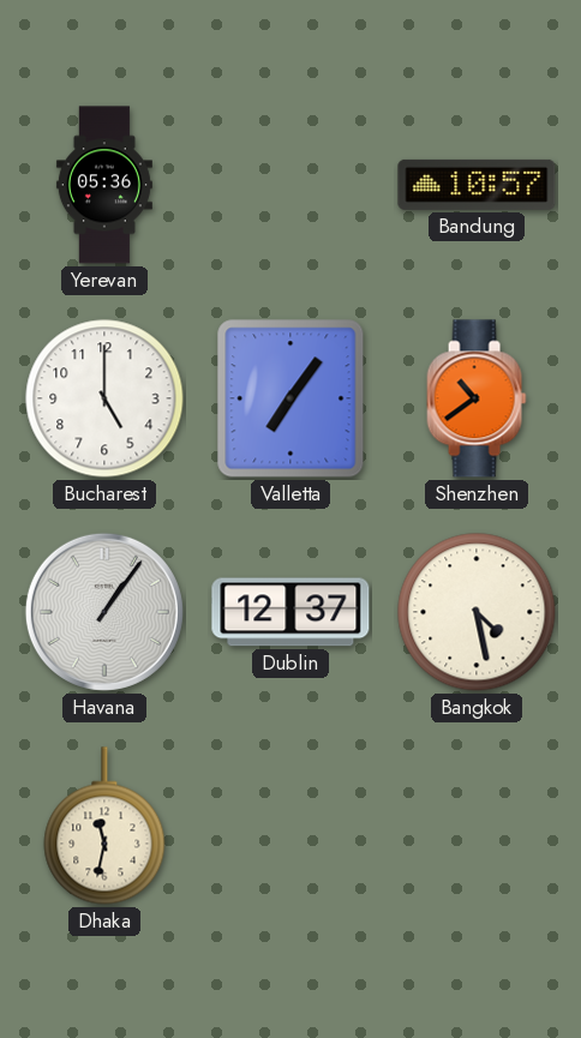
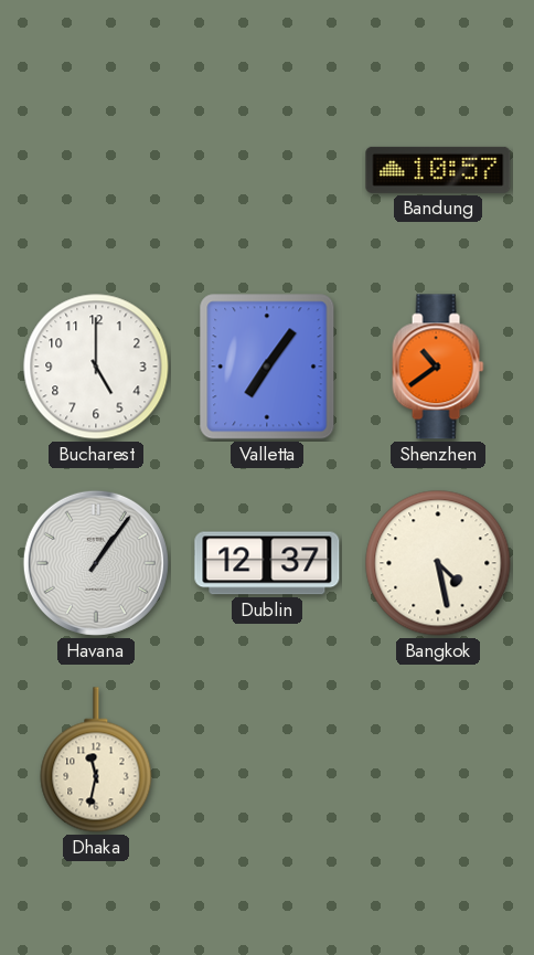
Yerevan: 05:36 -> none (104, 185)
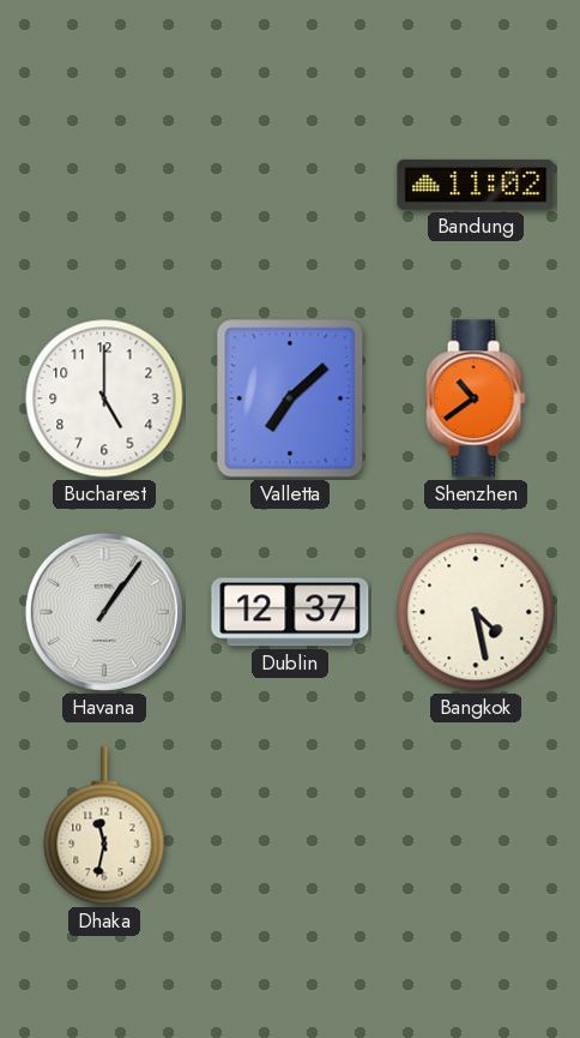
Bandung: 10:57 -> 11:02 (476, 185)
Valletta: 7:06 -> 7:08 (290, 398)
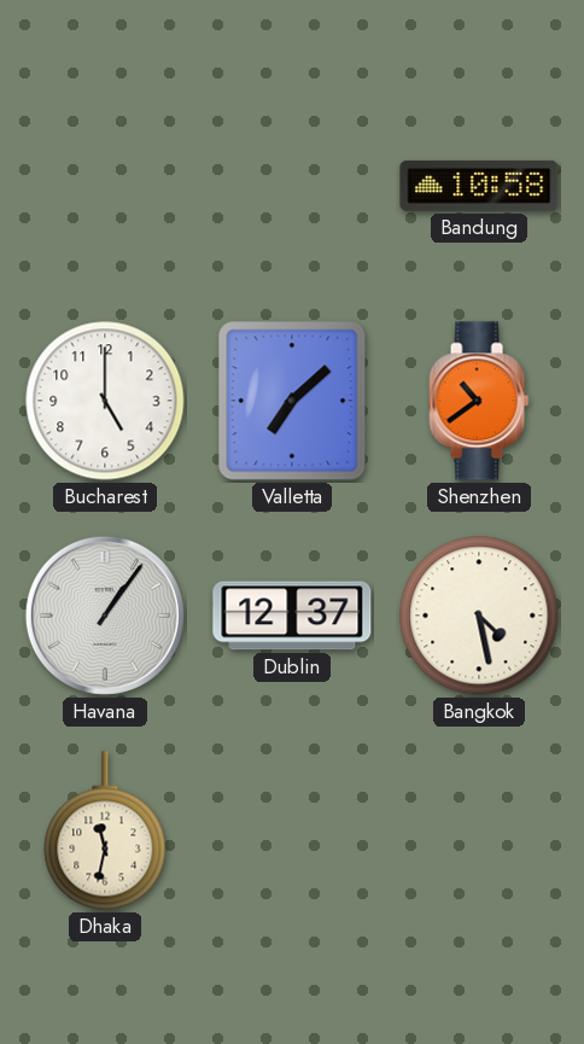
Bandung: 11:02 -> 10:58 (479, 186)
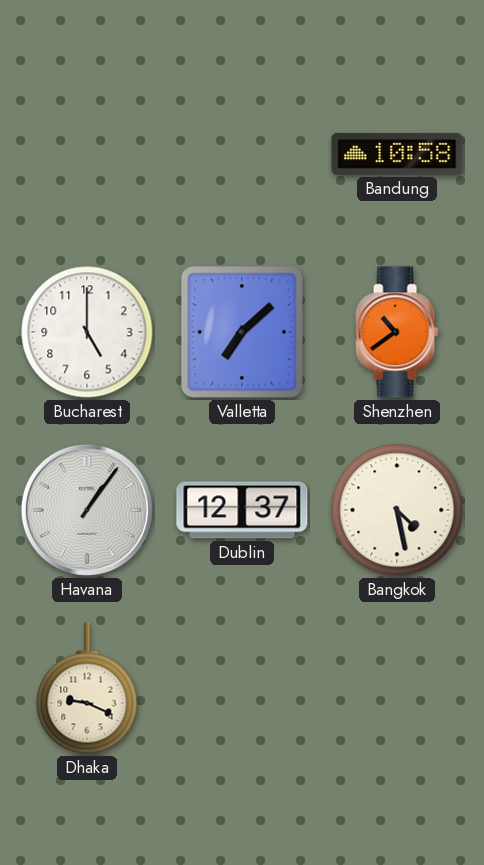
Dhaka: 11:32 -> 9:19 (87, 688)
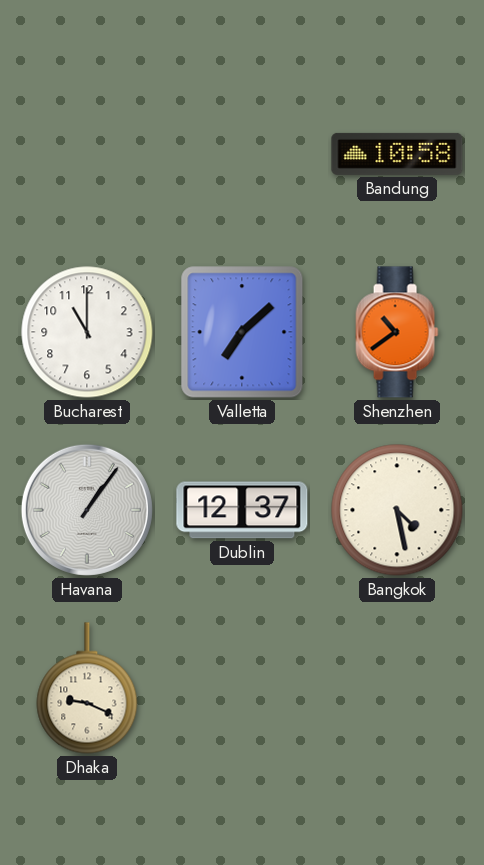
Bucharest: 5:00 -> 11:00 (87, 332)
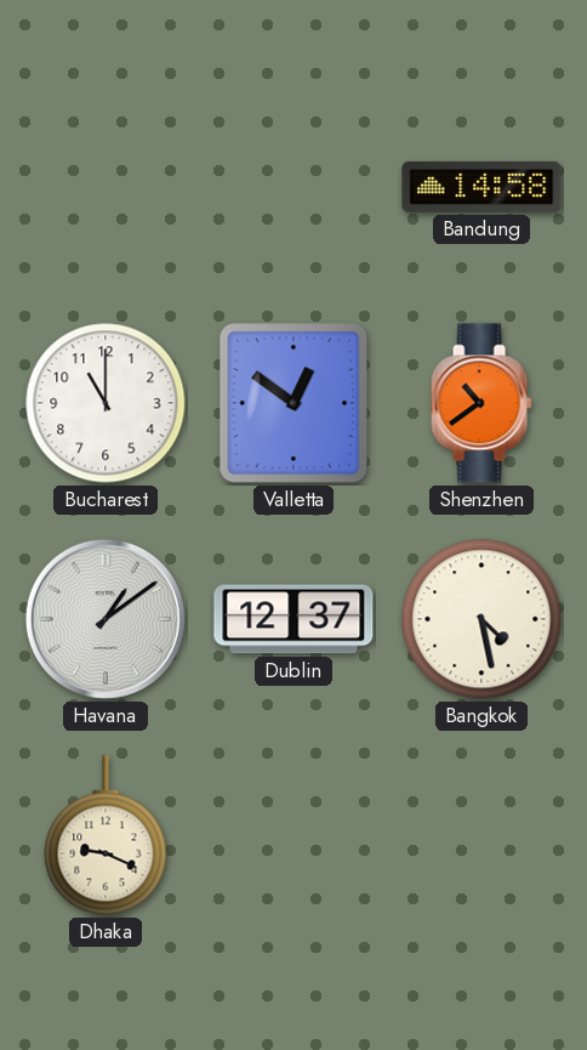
Bandung: 10:58 -> 14:58 (481, 187)
Valletta: 7:08 -> 12:51 (293, 403)
Havana: 1:06 -> 1:09 (106, 619)
